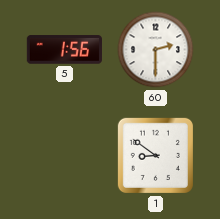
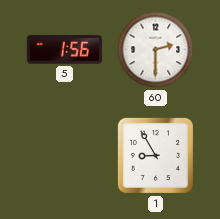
1: 8:51 -> 8:55 (155, 155)
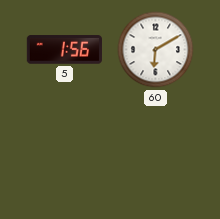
60: 2:30 -> 6:10 (156, 50)
1: 8:55 -> none (155, 155)
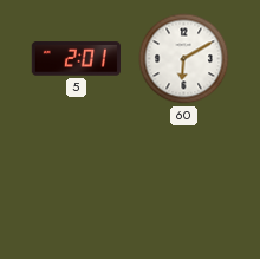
5: 1:56 -> 2:01 (76, 59)
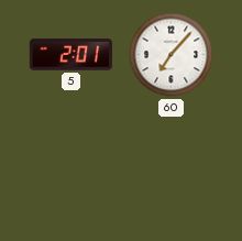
60: 6:10 -> 7:07 (172, 55)
